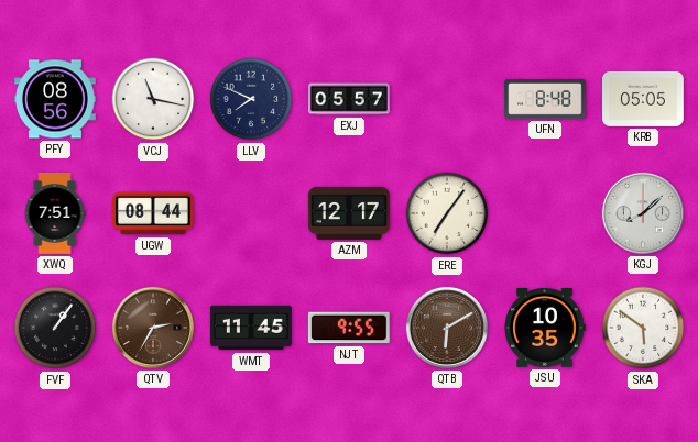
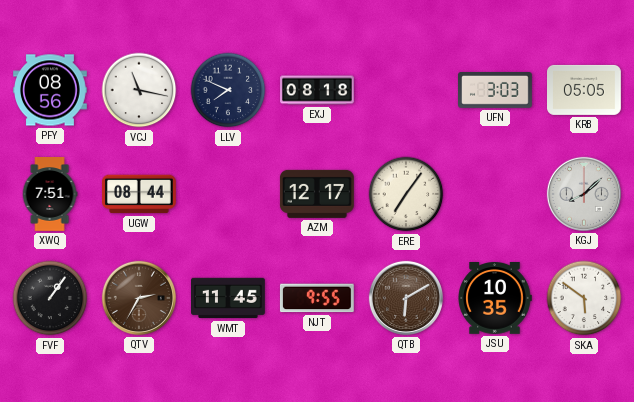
EXJ: 05:57 -> 08:18 (317, 90)
UFN: 8:48 -> 3:03 (496, 91)
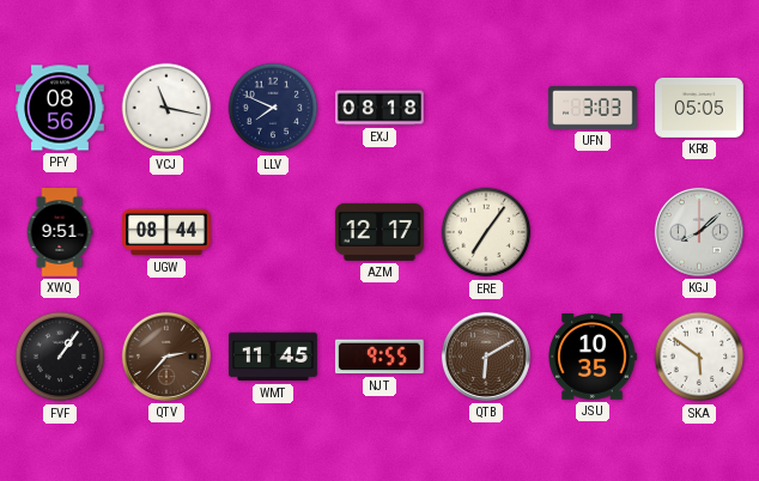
XWQ: 7:51 -> 9:51 (60, 233)
QTV: 2:35 -> 2:37 (166, 357)
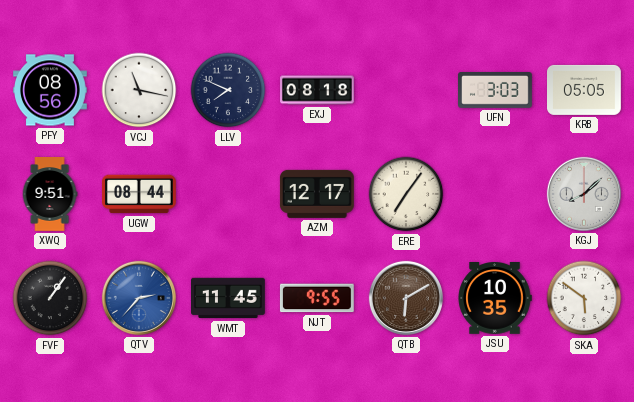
QTV dial: brown -> blue (139, 298)
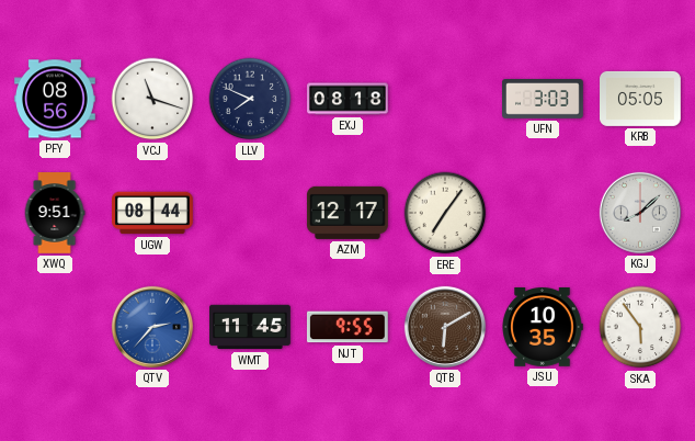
VCJ: 11:17 -> 11:18 (152, 99)
FVF: 1:06 -> none (50, 298)
SKA: 5:51 -> 5:54 (640, 327)
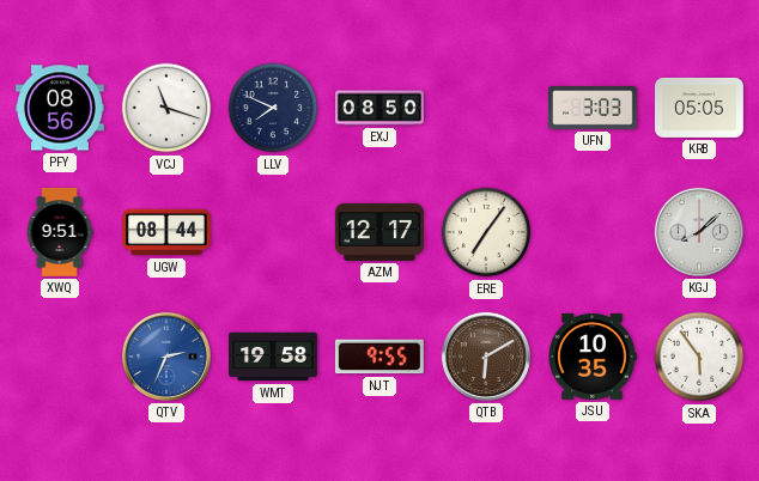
EXJ: 08:18 -> 08:50 (380, 108)
QTV: 2:37 -> 2:34 (166, 357)
WMT: 11:45 -> 19:58 (274, 357)
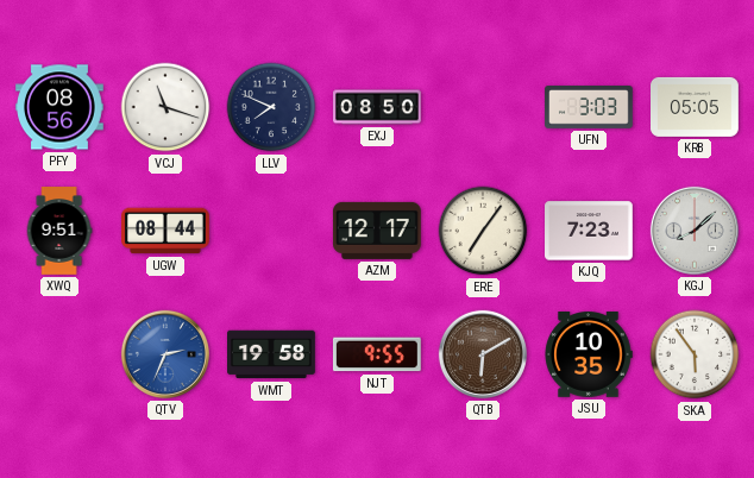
KJQ: none -> 7:23 (590, 231)
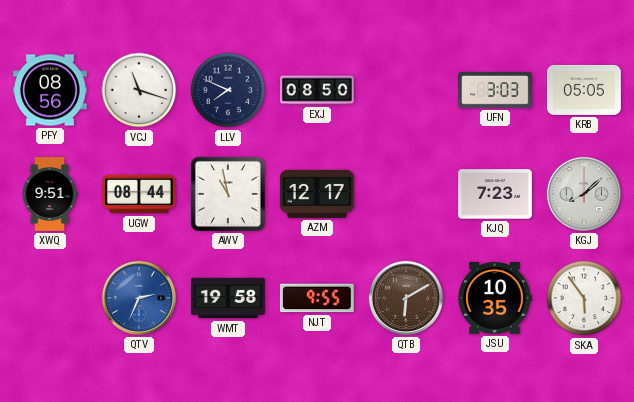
AWV: none -> 10:58 (228, 194)
ERE: 7:06 -> none (483, 231)
